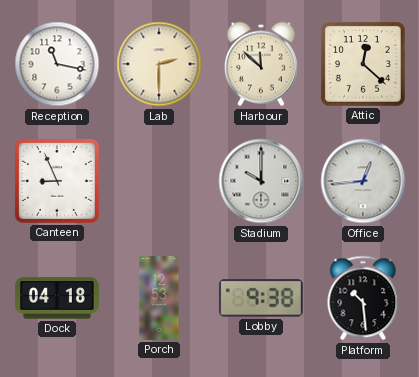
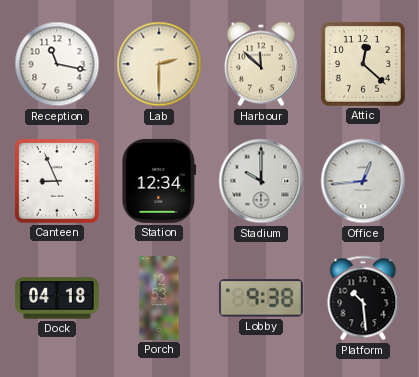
Station: none -> 12:34 (159, 181)
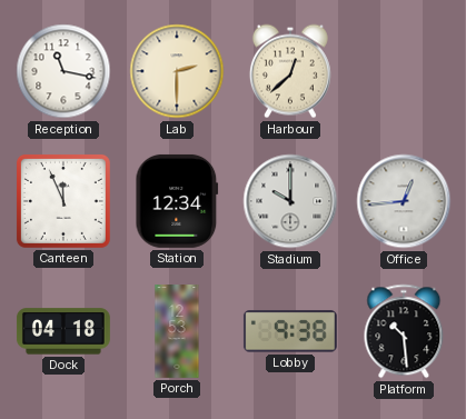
Harbour: 11:52 -> 12:38 (290, 71)
Attic: 12:22 -> none (363, 64)
Canteen: 8:56 -> 11:56 (63, 201)
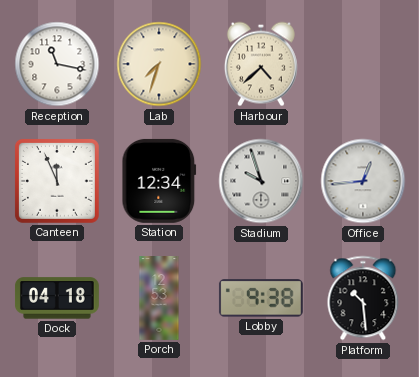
Lab: 2:30 -> 7:33 (159, 64)
Harbour: 12:38 -> 4:38 (261, 64)
Stadium: 10:00 -> 9:57 (261, 181)
